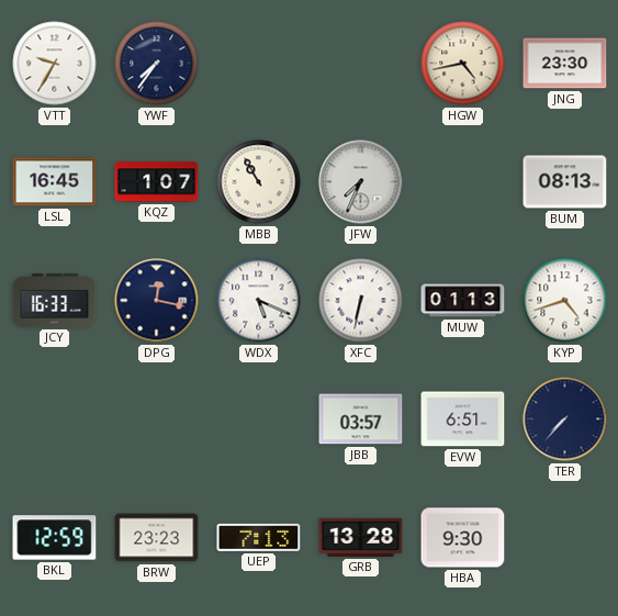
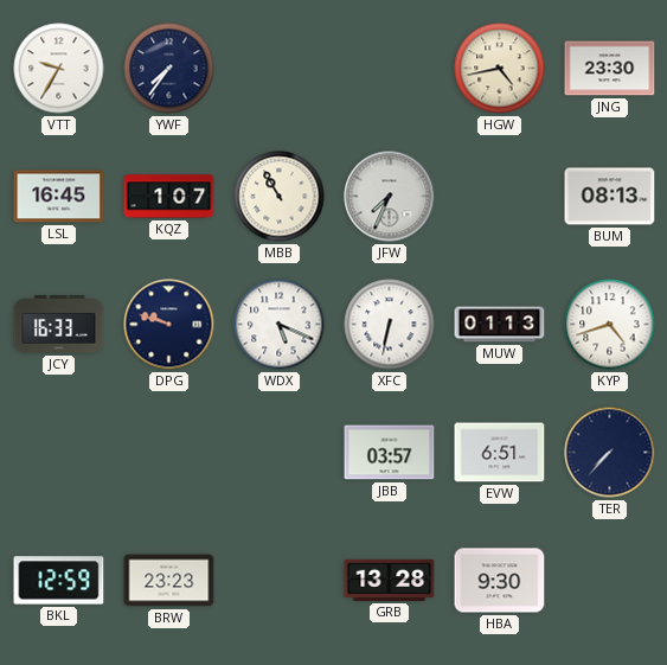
DPG: 12:17 -> 9:48 (169, 325)
UEP: 7:13 -> none (259, 537)
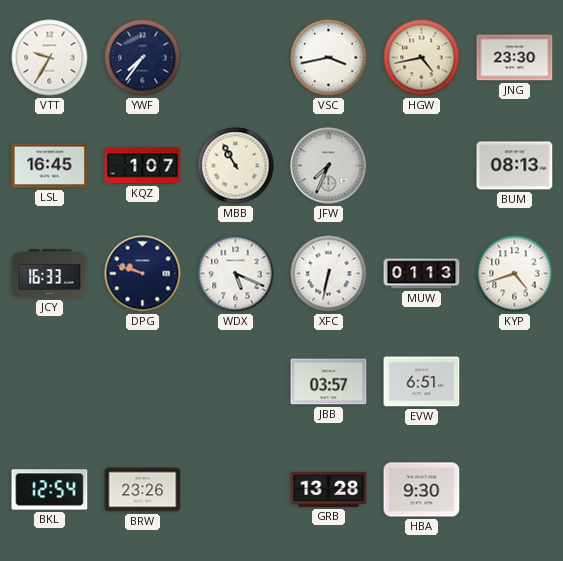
VSC: none -> 3:43 (329, 58)
TER: 7:37 -> none (610, 453)
BKL: 12:59 -> 12:54 (50, 490)
BRW: 23:23 -> 23:26 (143, 490)
